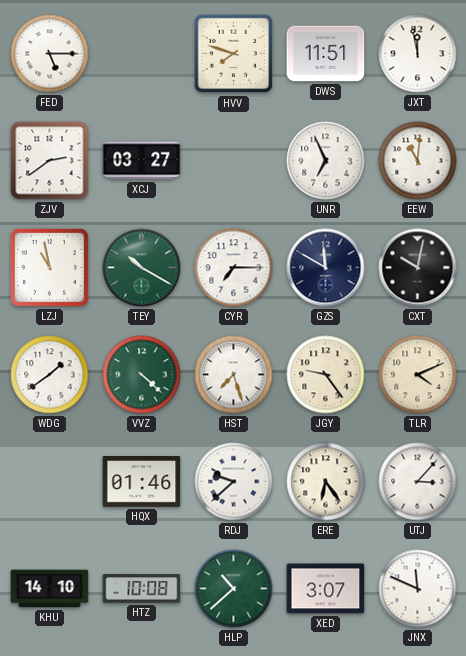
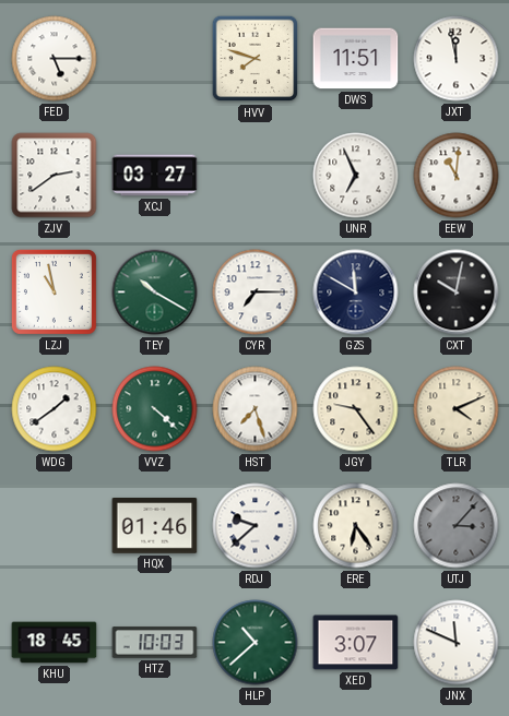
UTJ dial: white -> grey (457, 526)
KHU: 14:10 -> 18:45 (55, 643)
HTZ: 10:08 -> 10:03 (155, 643)
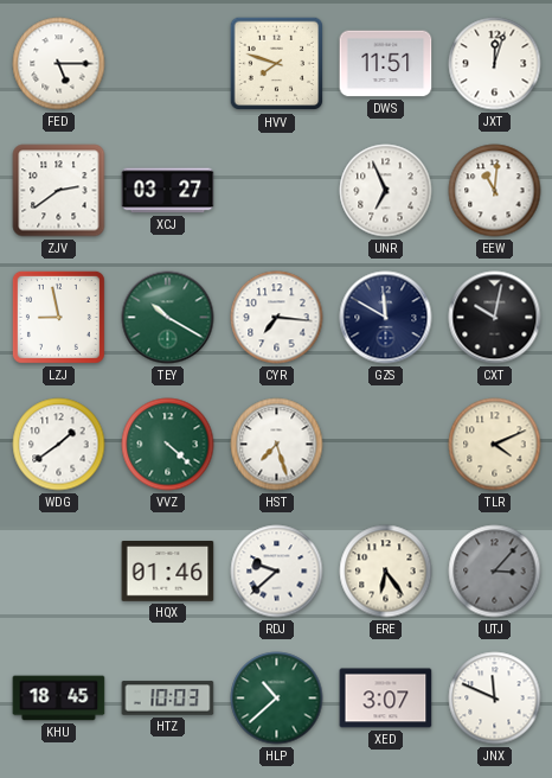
JXT: 11:58 -> 12:03 (495, 64)
LZJ: 10:58 -> 8:58 (58, 317)
CYR: 7:15 -> 7:16 (277, 318)
JGY: 9:24 -> none (356, 409)
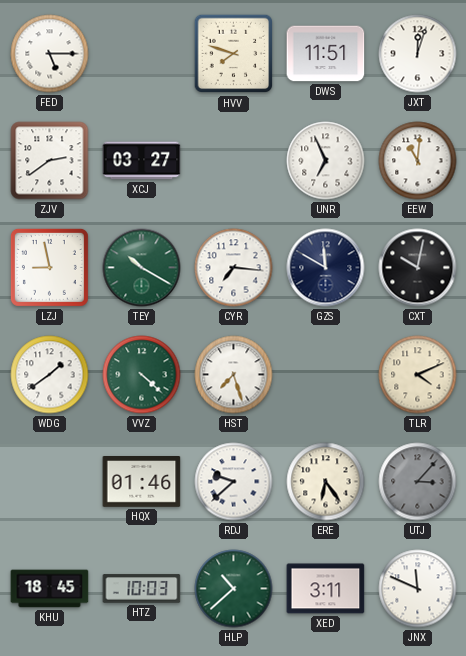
XED: 3:07 -> 3:11 (326, 589)
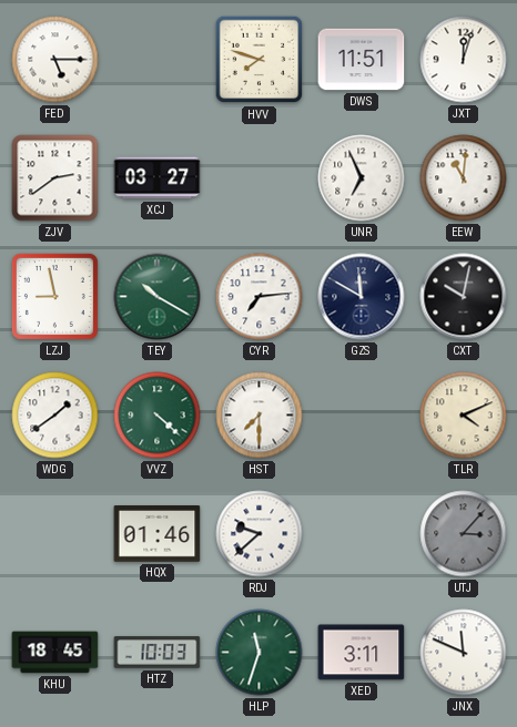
CYR: 7:16 -> 7:14 (260, 297)
HST: 7:27 -> 7:30 (260, 416)
ERE: 6:24 -> none (326, 482)
HLP: 10:38 -> 11:33 (260, 653)
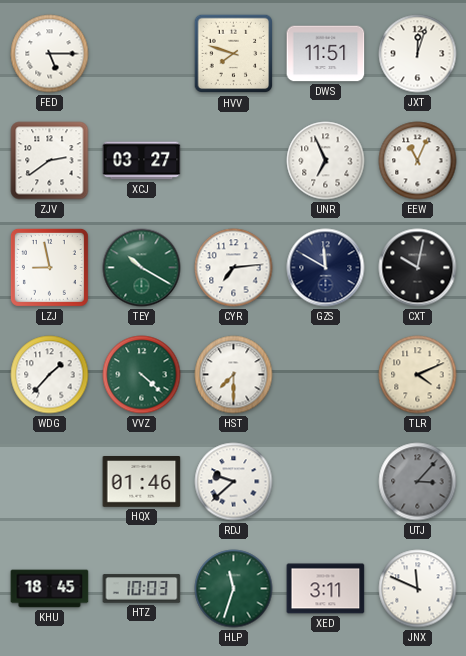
EEW: 11:01 -> 11:04 (418, 161)
WDG: 1:39 -> 1:37 (50, 375)
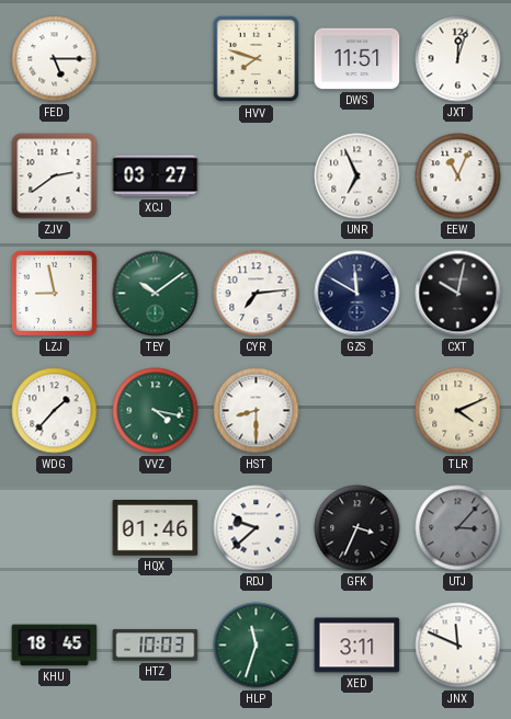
TEY: 10:20 -> 10:09 (156, 294)
VVZ: 4:22 -> 4:17 (156, 411)
HST: 7:30 -> 8:30 (257, 411)
GFK: none -> 3:34 (357, 528)
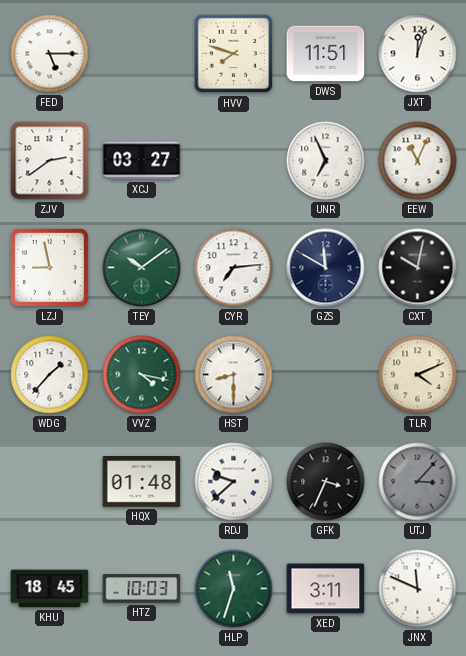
HQX: 01:46 -> 01:48 (142, 482)
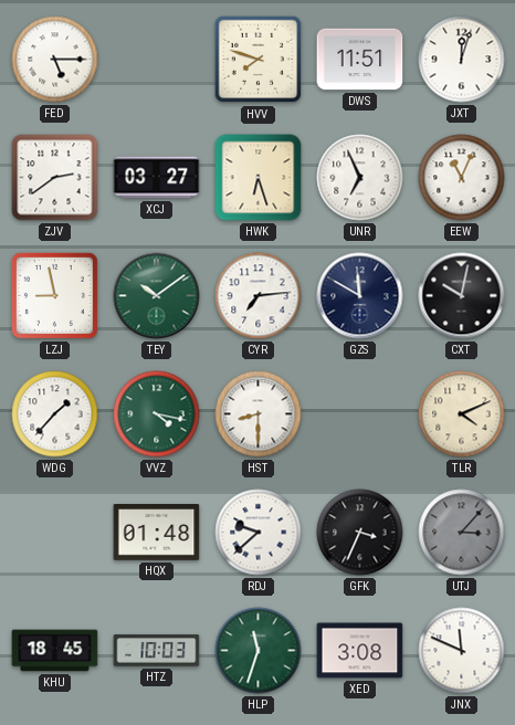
HWK: none -> 6:27 (259, 178)
XED: 3:11 -> 3:08 (360, 651)
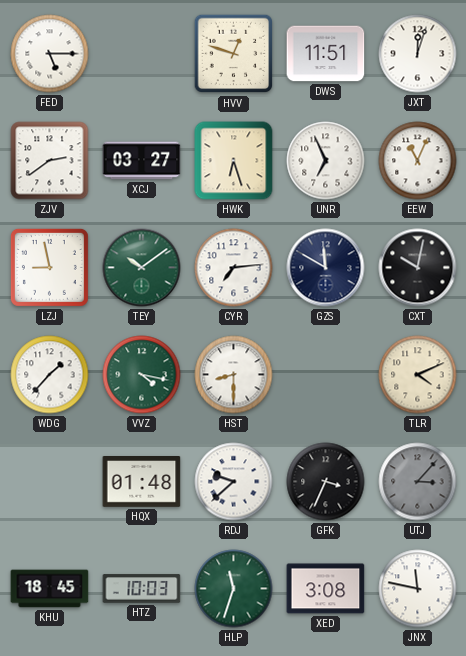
HVV: 7:48 -> 12:48 (234, 54)
JNX: 11:49 -> 11:47 (418, 589)
